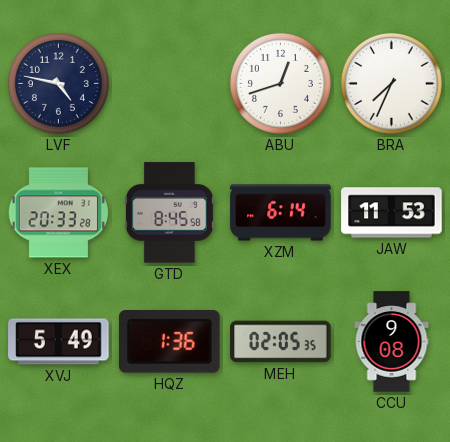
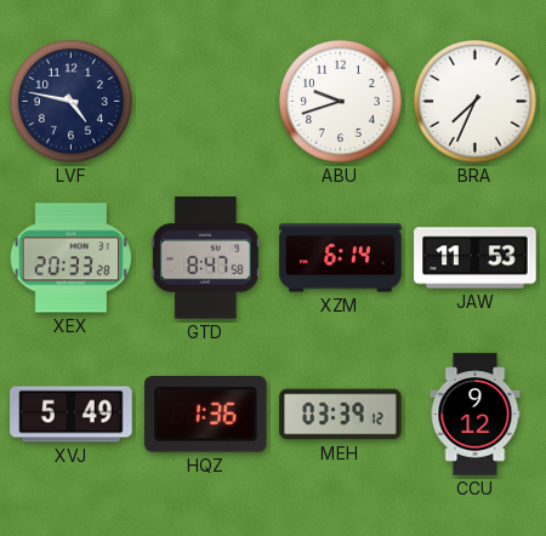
ABU: 12:42 -> 9:42 (340, 101)
GTD: 8:45 -> 8:47 (205, 258)
MEH: 02:05 -> 03:39 (341, 415)
CCU: 9:08 -> 9:12 (476, 415)
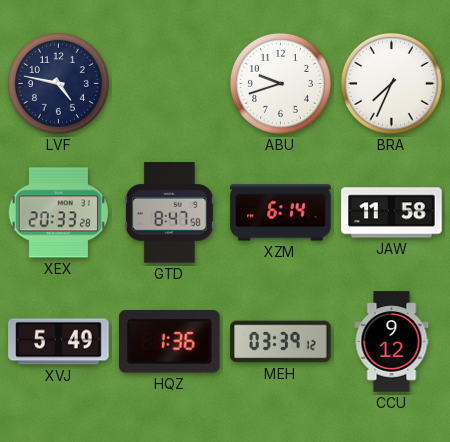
JAW: 11:53 -> 11:58 (392, 213)
